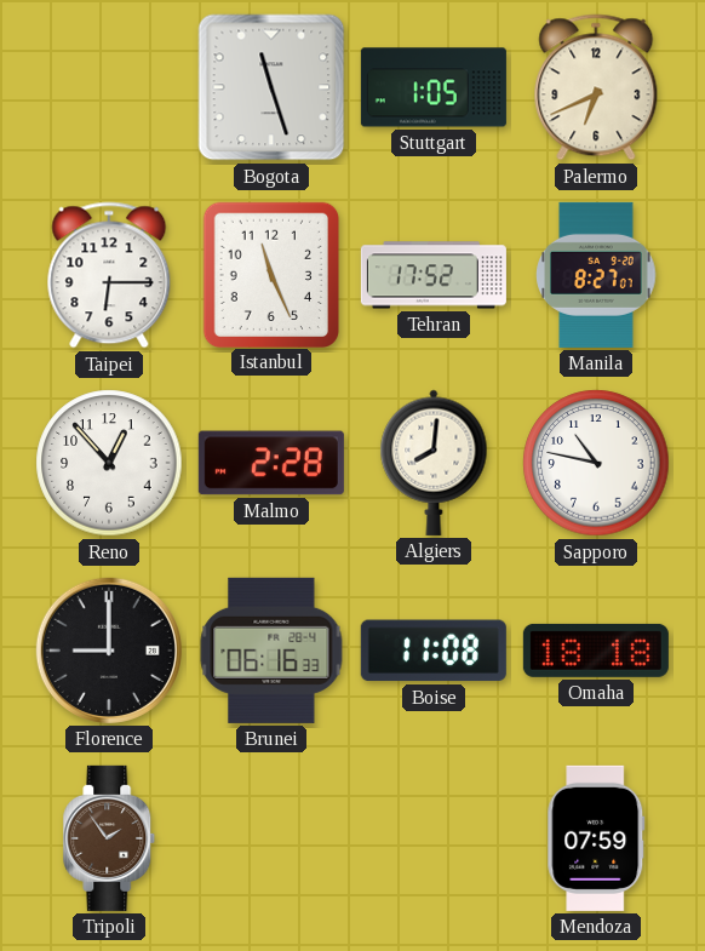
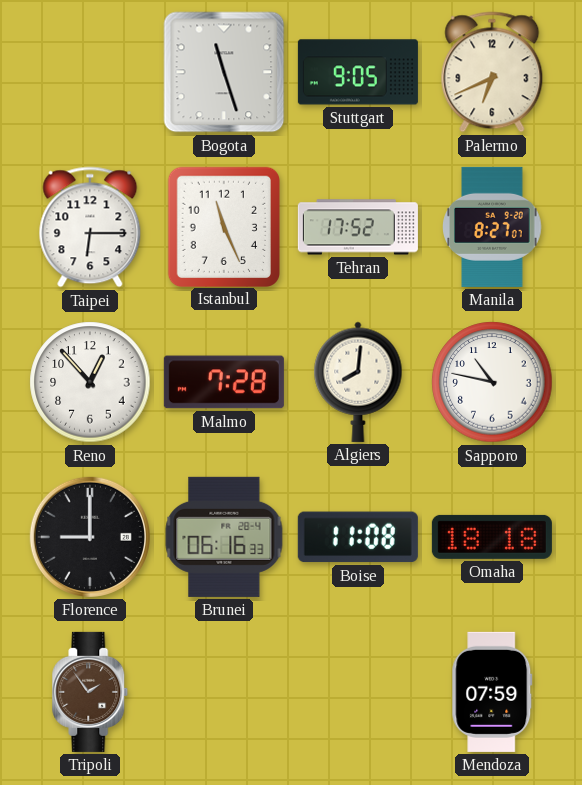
Stuttgart: 1:05 -> 9:05 (358, 72)
Malmo: 2:28 -> 7:28 (224, 382)
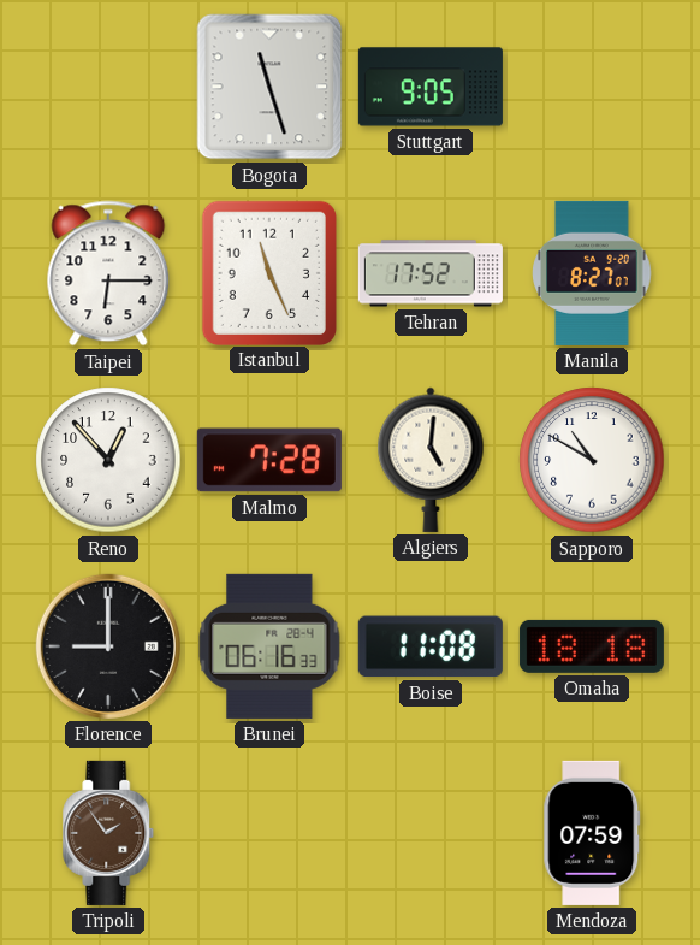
Palermo: 6:41 -> none (492, 72)
Algiers: 8:01 -> 5:01 (431, 460)
Sapporo: 10:47 -> 10:50 (592, 460)
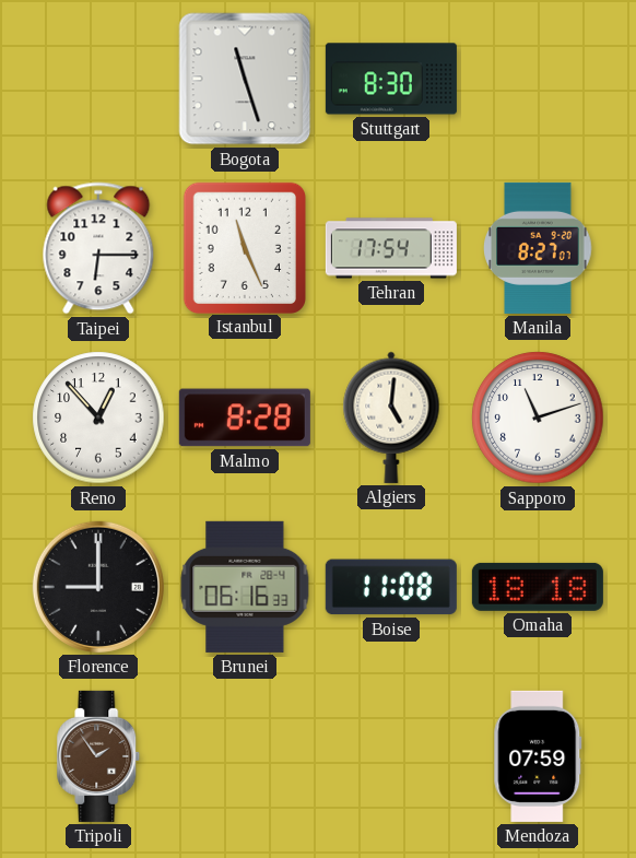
Stuttgart: 9:05 -> 8:30 (391, 79)
Tehran: 17:52 -> 17:54 (391, 248)
Malmo: 7:28 -> 8:28 (245, 418)
Sapporo: 10:50 -> 11:12 (538, 418)
